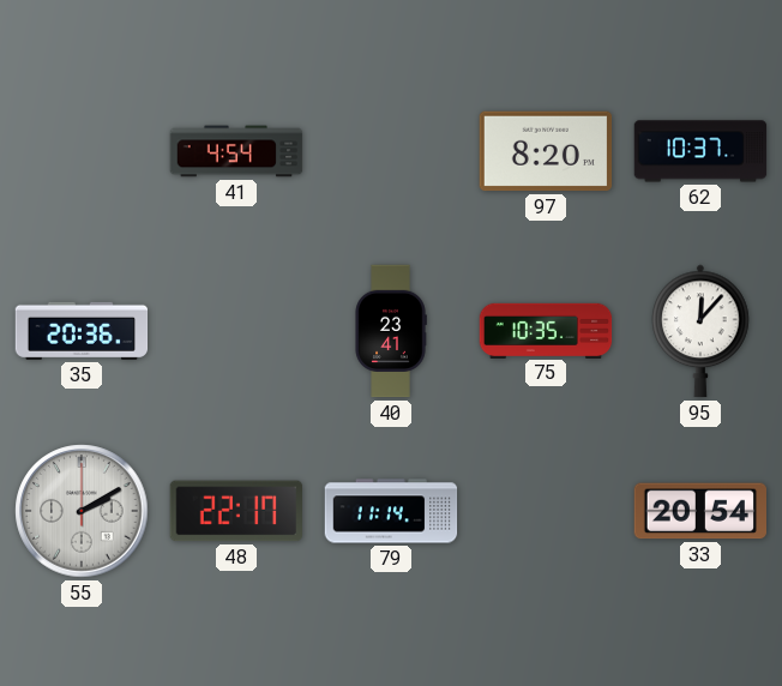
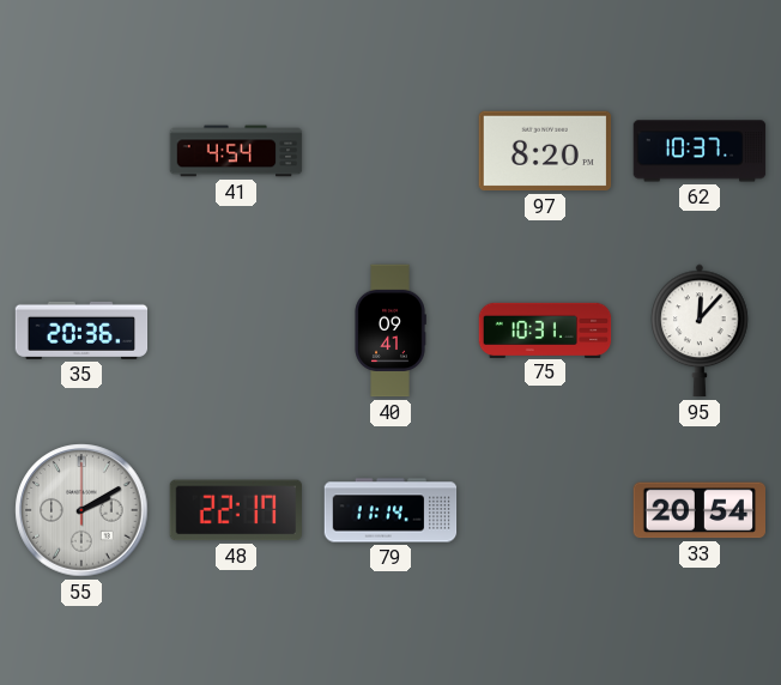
40: 23:41 -> 09:41 (390, 331)
75: 10:35 -> 10:31 (545, 329)
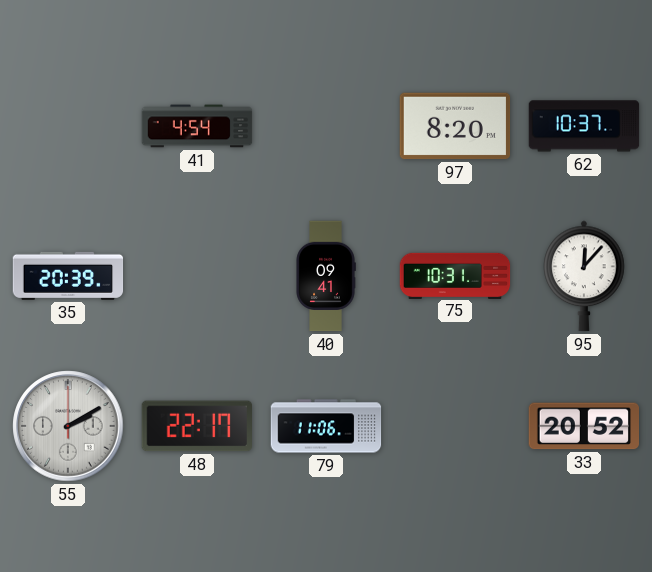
35: 20:36 -> 20:39 (68, 276)
79: 11:14 -> 11:06 (326, 426)
33: 20:54 -> 20:52 (584, 426)
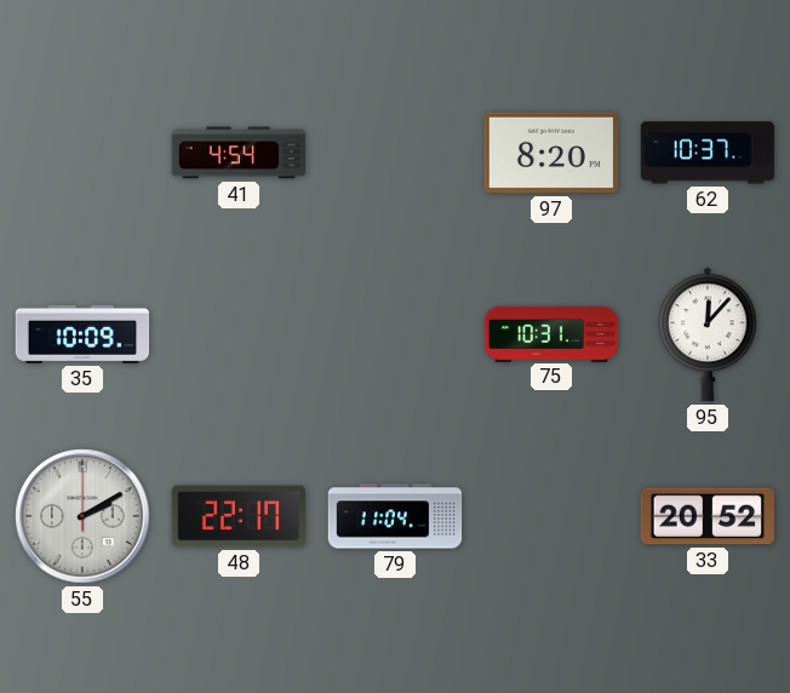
35: 20:39 -> 10:09 (82, 334)
40: 09:41 -> none (326, 276)
79: 11:06 -> 11:04 (395, 516)
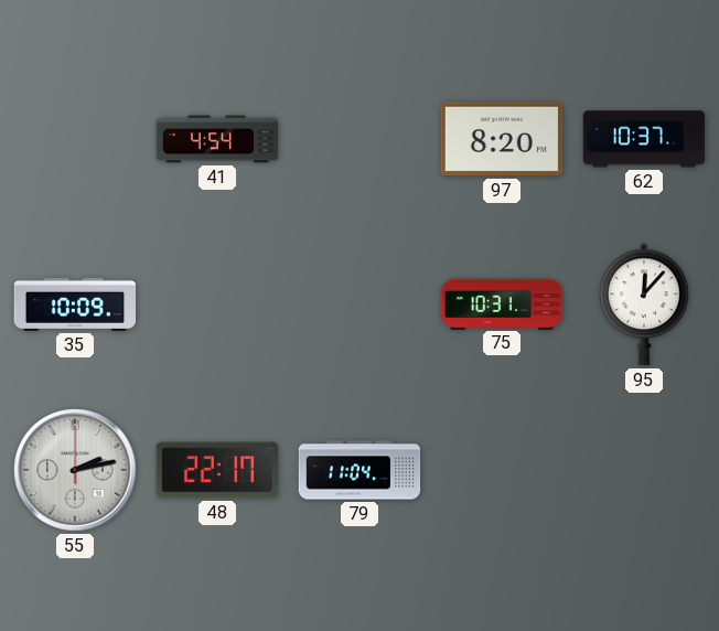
55: 2:10 -> 2:13 (75, 470)
33: 20:52 -> none (708, 516)
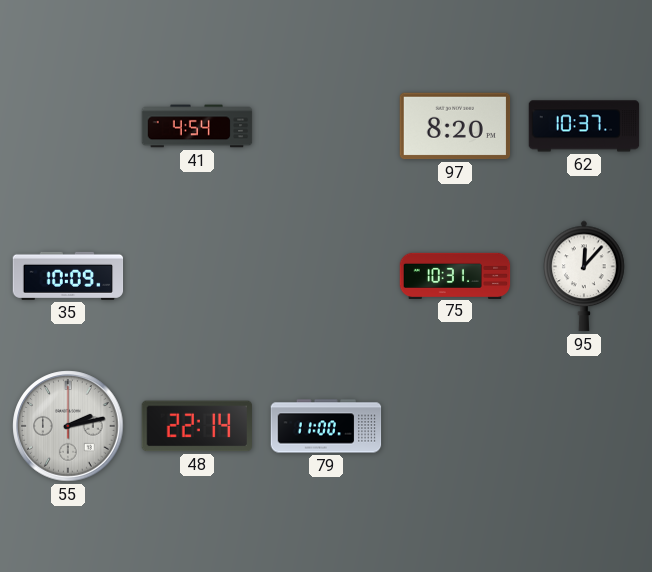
48: 22:17 -> 22:14 (196, 426)
79: 11:04 -> 11:00 (326, 426)
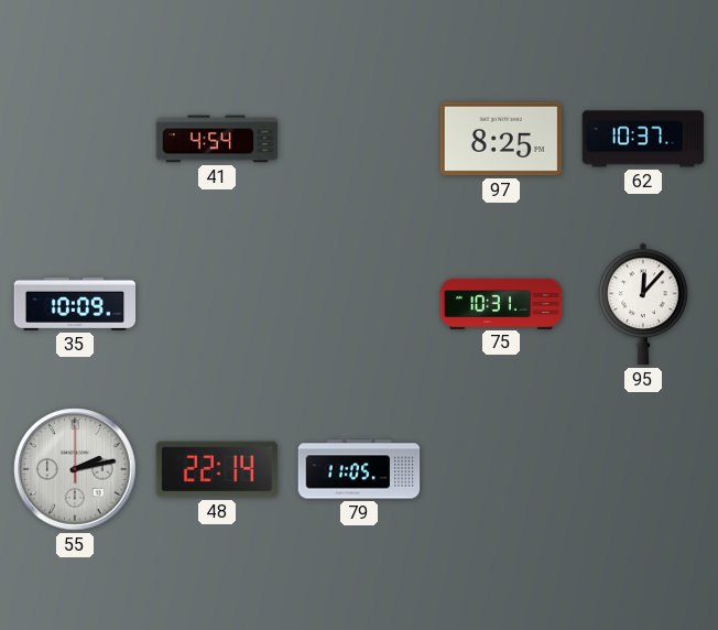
97: 8:20 -> 8:25 (501, 139)
79: 11:00 -> 11:05 (359, 469)
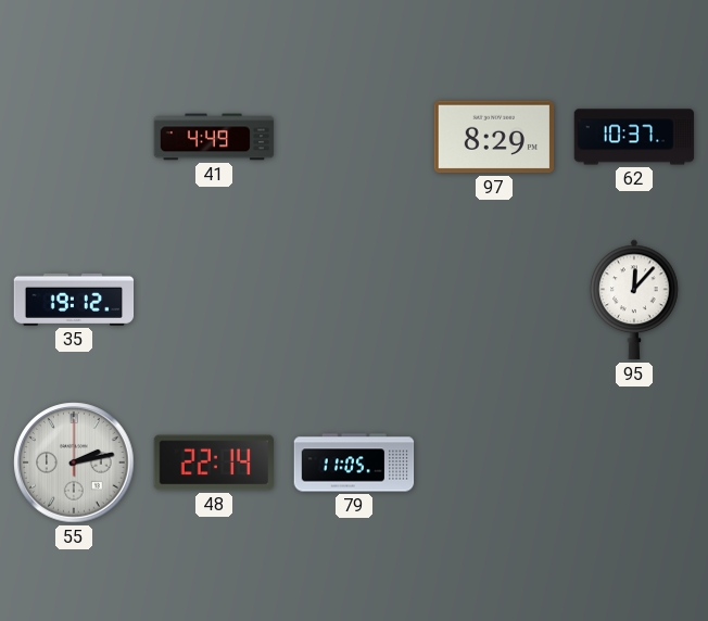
41: 4:54 -> 4:49 (214, 137)
97: 8:25 -> 8:29 (494, 137)
35: 10:09 -> 19:12 (74, 300)
75: 10:31 -> none (501, 303)
